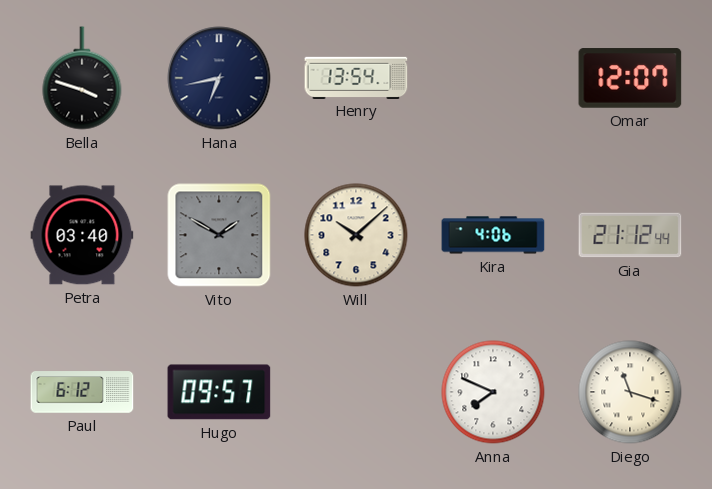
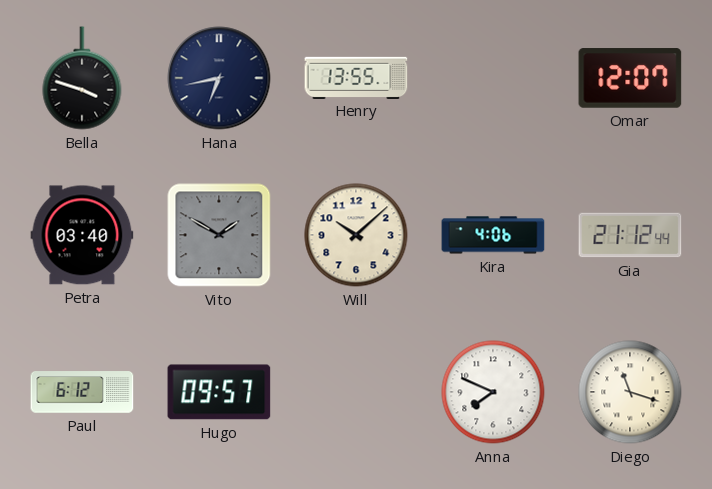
Henry: 13:54 -> 13:55 (356, 77)
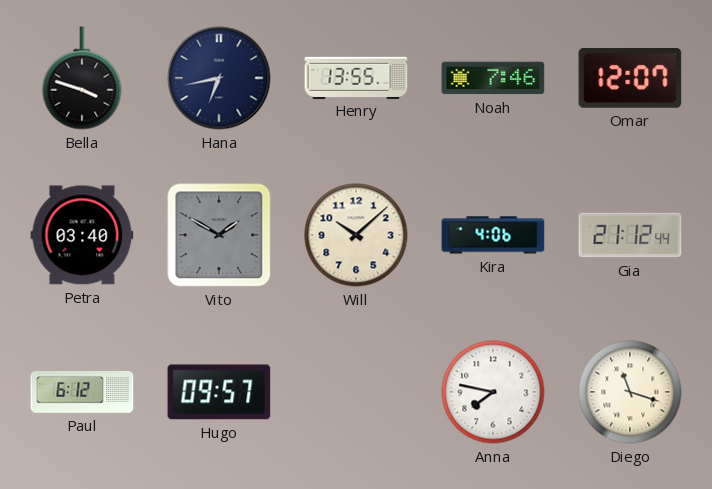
Noah: none -> 7:46 (493, 78)
Anna: 7:49 -> 7:47 (493, 392)
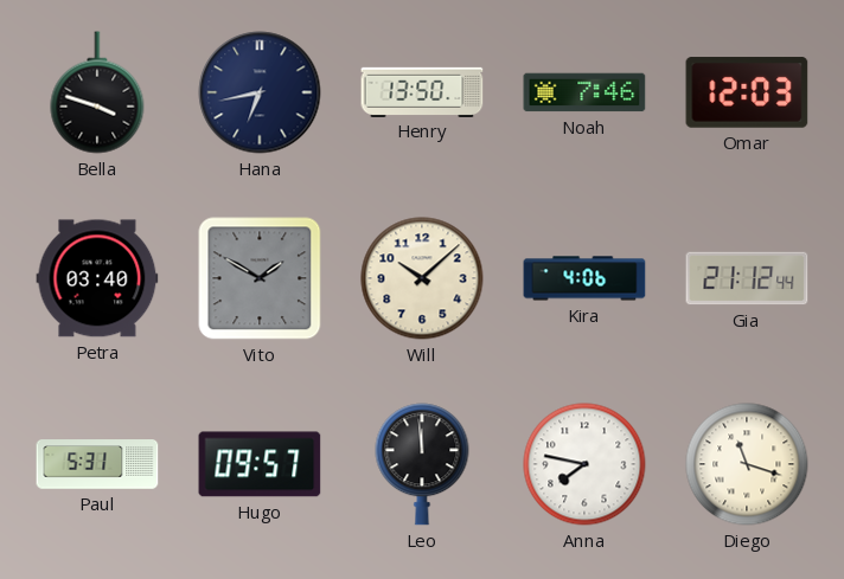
Henry: 13:55 -> 13:50 (422, 91)
Omar: 12:07 -> 12:03 (747, 92)
Paul: 6:12 -> 5:31 (97, 464)
Leo: none -> 11:59 (422, 464)
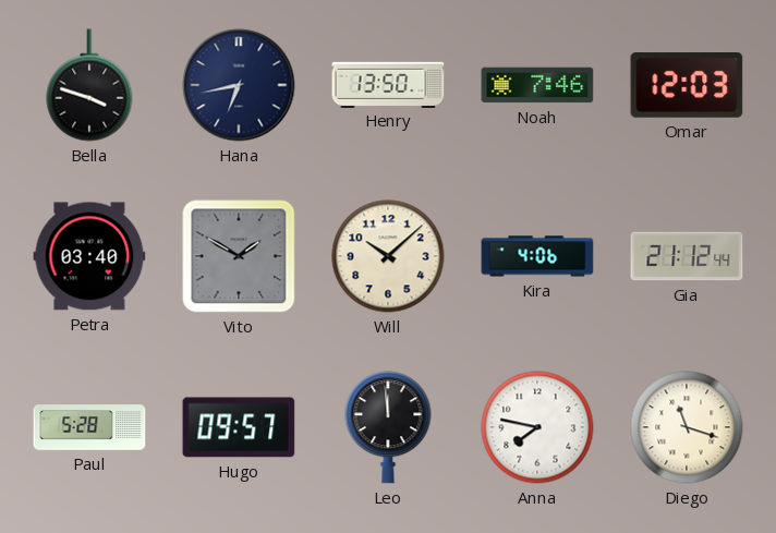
Paul: 5:31 -> 5:28 (89, 427)
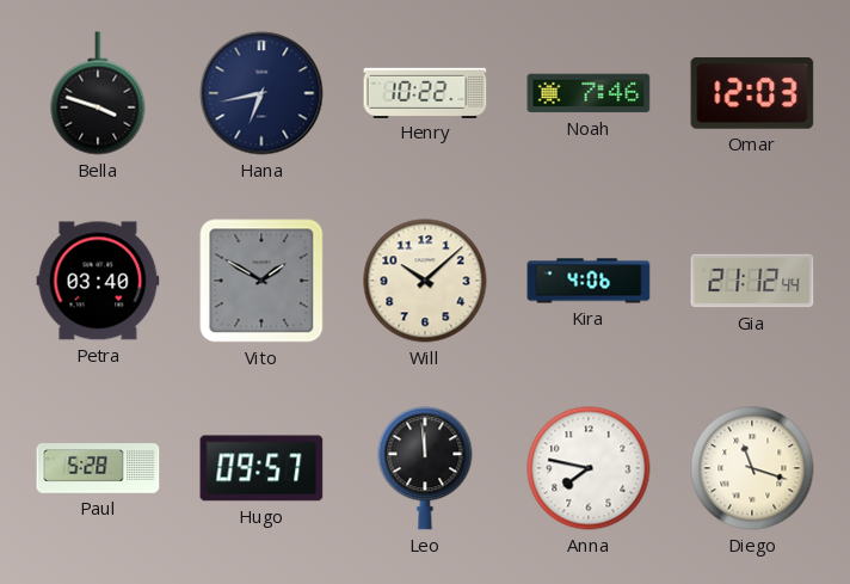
Henry: 13:50 -> 10:22 (425, 92)
